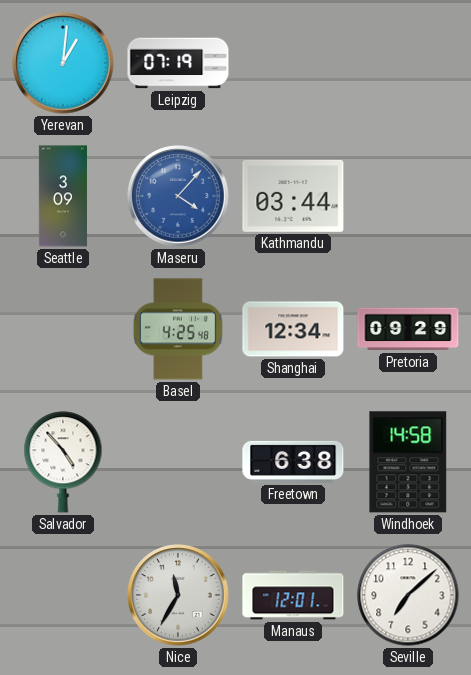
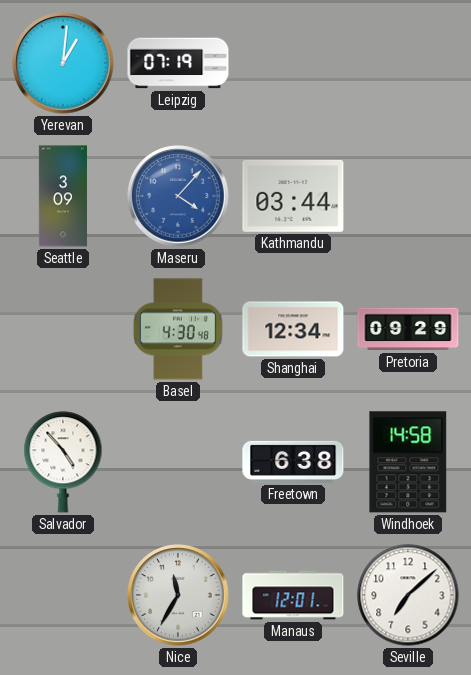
Basel: 4:25 -> 4:30 (178, 329)
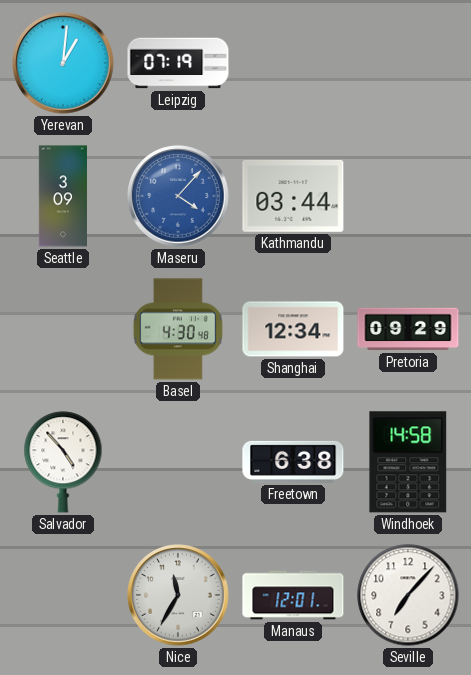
Seville: 7:08 -> 7:07 (408, 595)
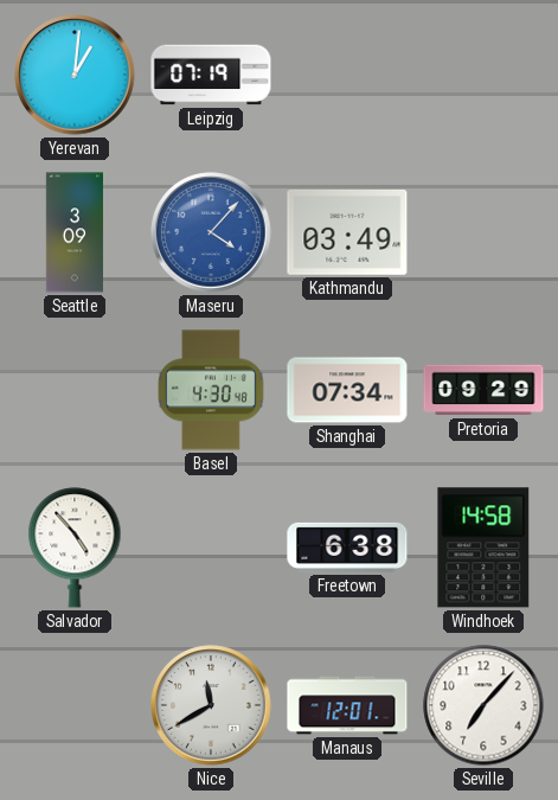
Kathmandu: 03:44 -> 03:49 (347, 232)
Shanghai: 12:34 -> 07:34 (347, 390)
Nice: 11:35 -> 11:40 (211, 705)
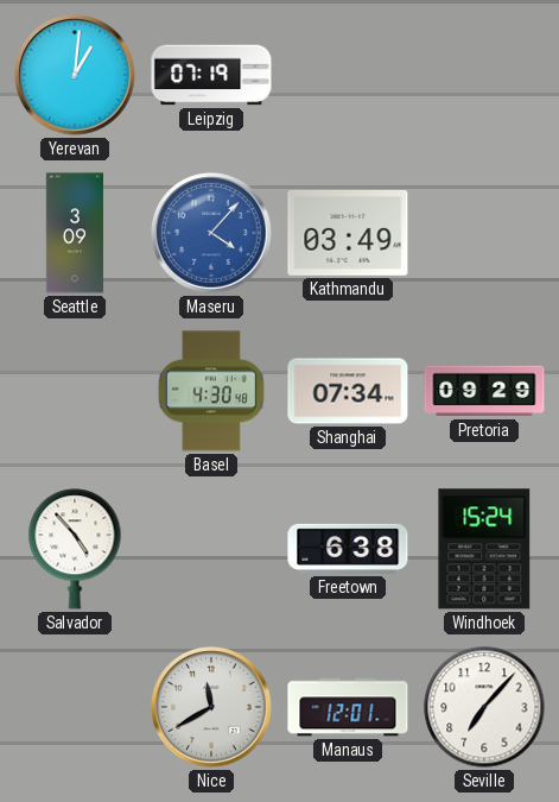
Windhoek: 14:58 -> 15:24 (484, 549)
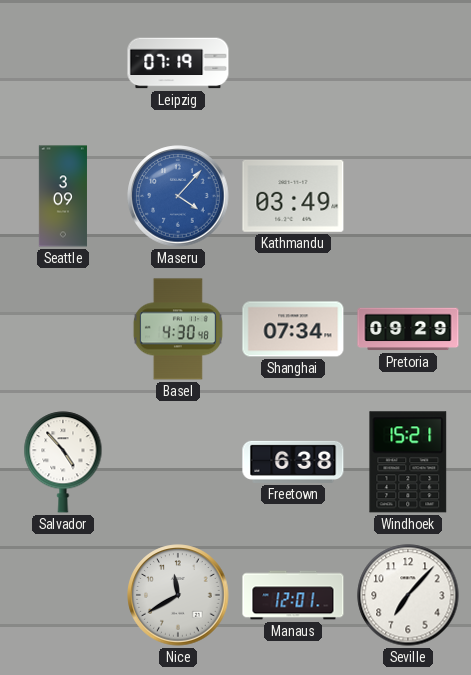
Yerevan: 1:01 -> none (75, 75)
Windhoek: 15:24 -> 15:21 (408, 462)
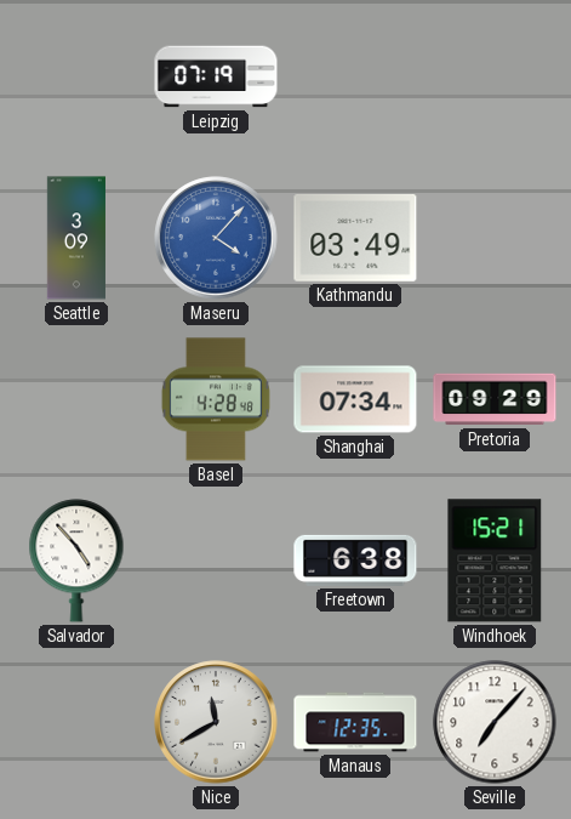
Basel: 4:30 -> 4:28 (216, 399)
Manaus: 12:01 -> 12:35 (355, 722)
